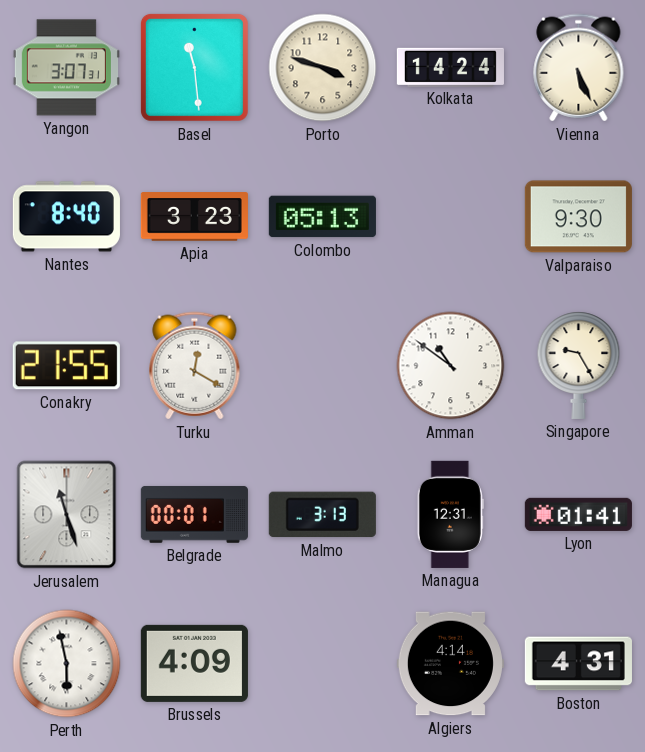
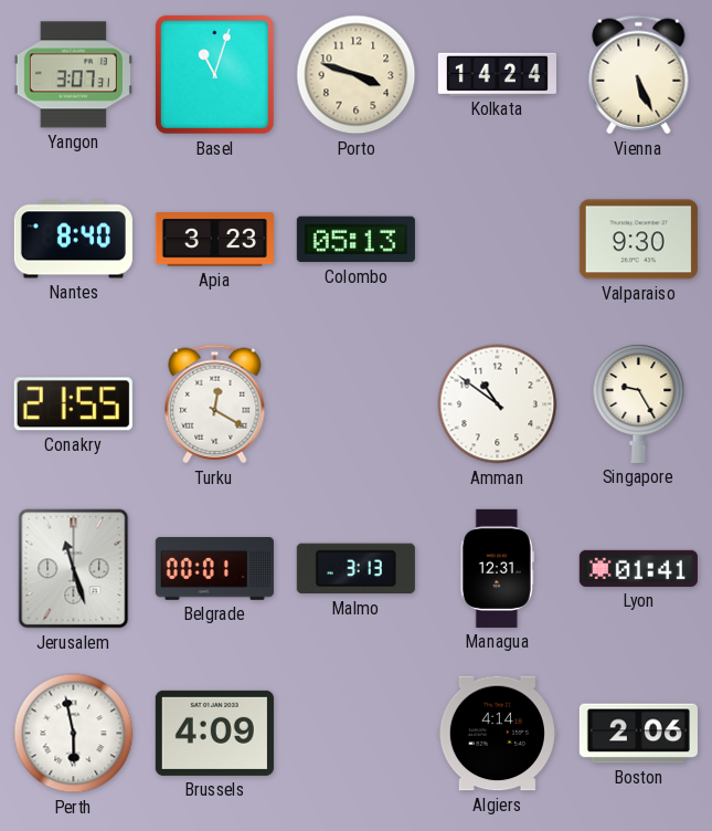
Basel: 11:29 -> 11:03 (214, 74)
Boston: 4:31 -> 2:06 (638, 734)
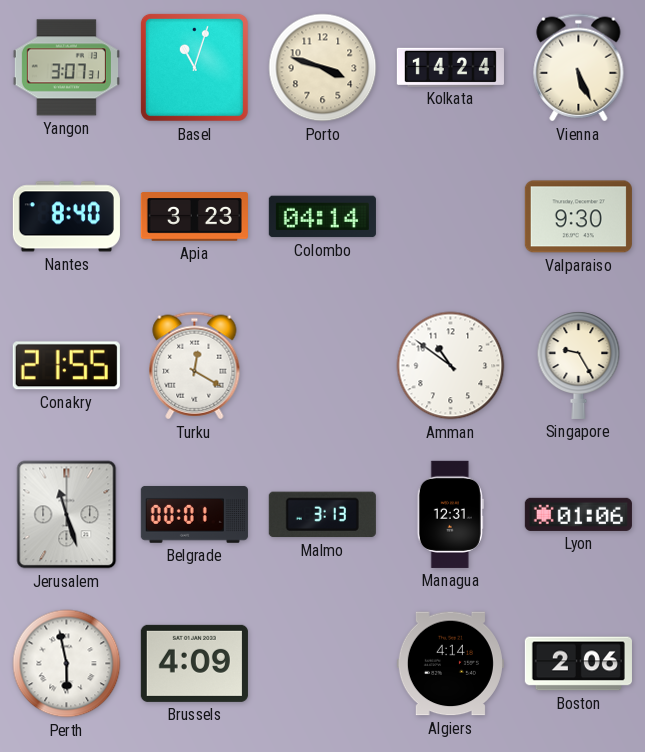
Colombo: 05:13 -> 04:14 (322, 217)
Lyon: 01:41 -> 01:06 (578, 514)
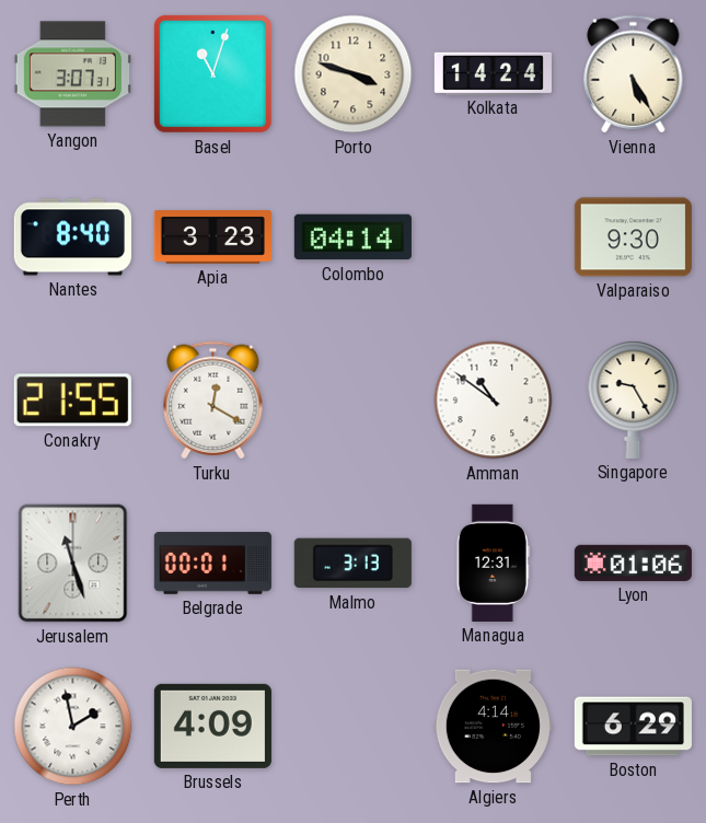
Vienna: 5:26 -> 5:25 (634, 74)
Perth: 5:58 -> 1:58 (73, 727)
Boston: 2:06 -> 6:29 (633, 727)
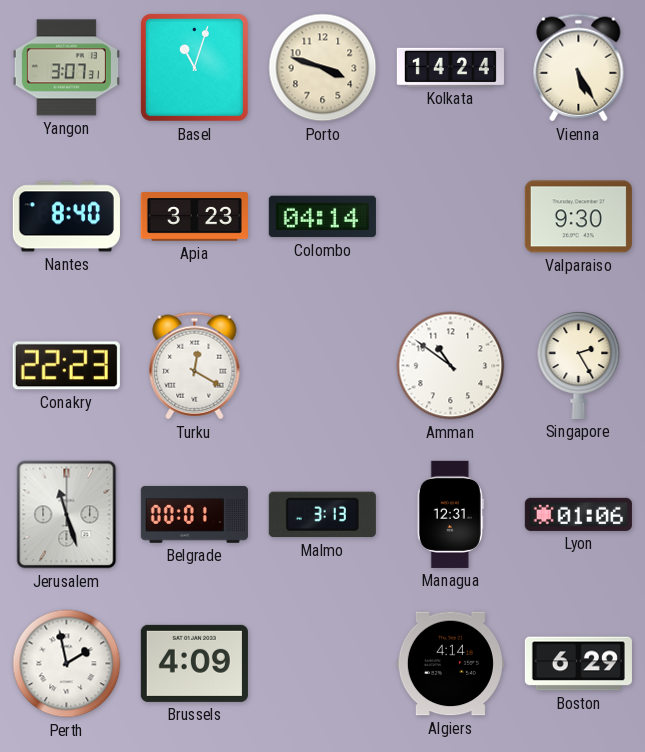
Conakry: 21:55 -> 22:23 (66, 366)
Singapore: 9:25 -> 2:25 (579, 365)
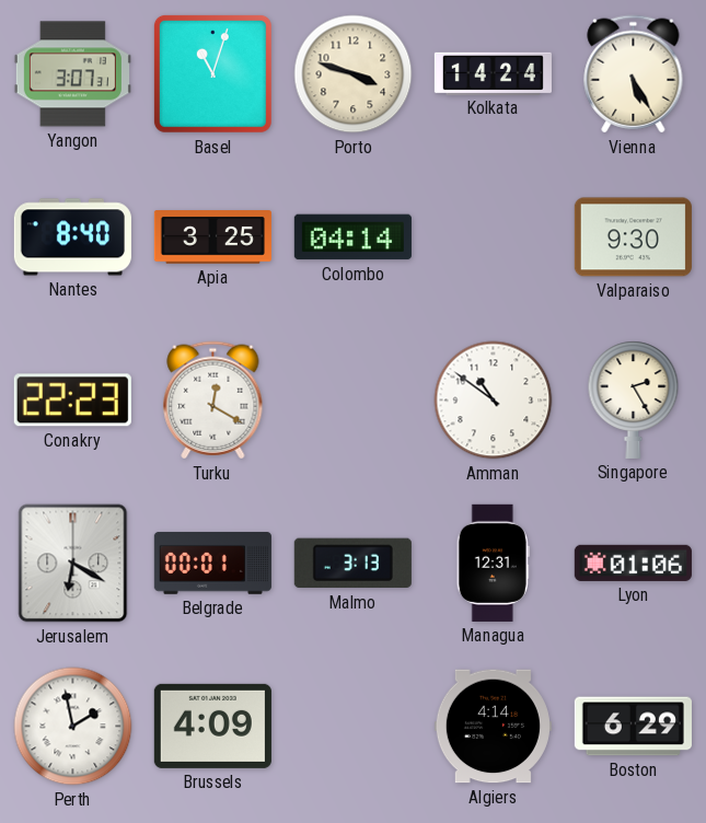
Apia: 3:23 -> 3:25 (212, 237)
Jerusalem: 11:27 -> 6:20 (73, 564)
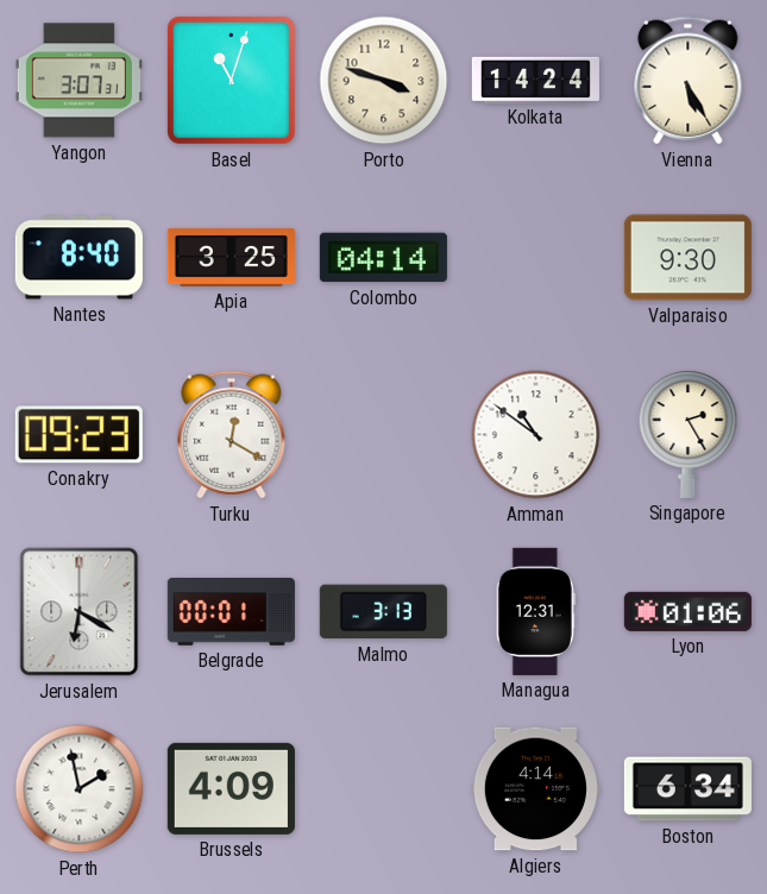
Conakry: 22:23 -> 09:23 (78, 435)
Boston: 6:29 -> 6:34 (687, 789)
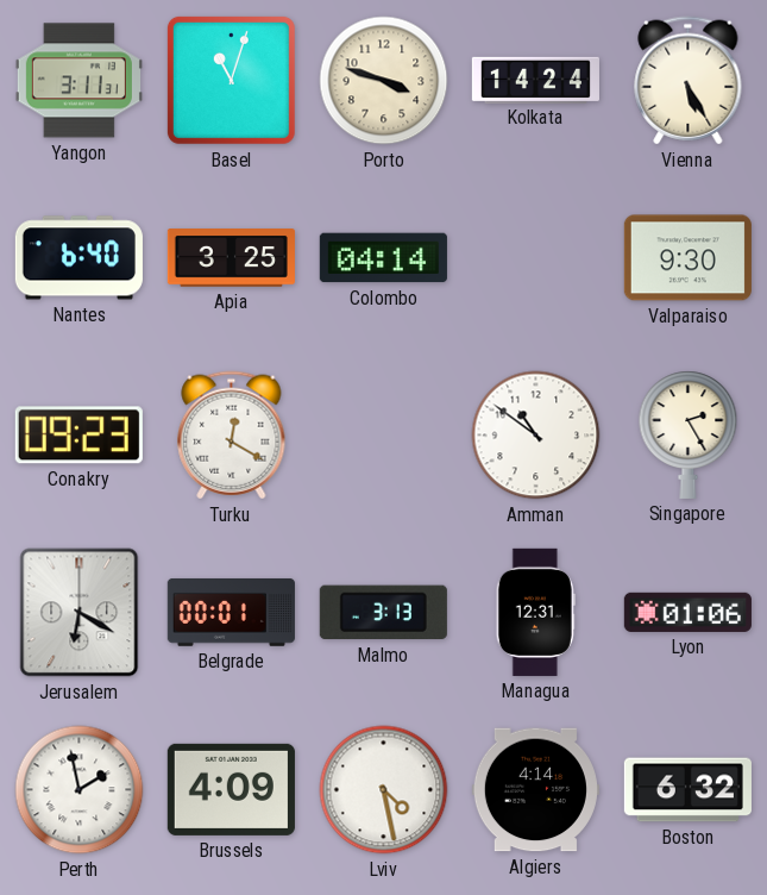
Yangon: 3:07 -> 3:11 (78, 81)
Nantes: 8:40 -> 6:40 (78, 258)
Lviv: none -> 4:28 (384, 790)
Boston: 6:34 -> 6:32 (687, 790)
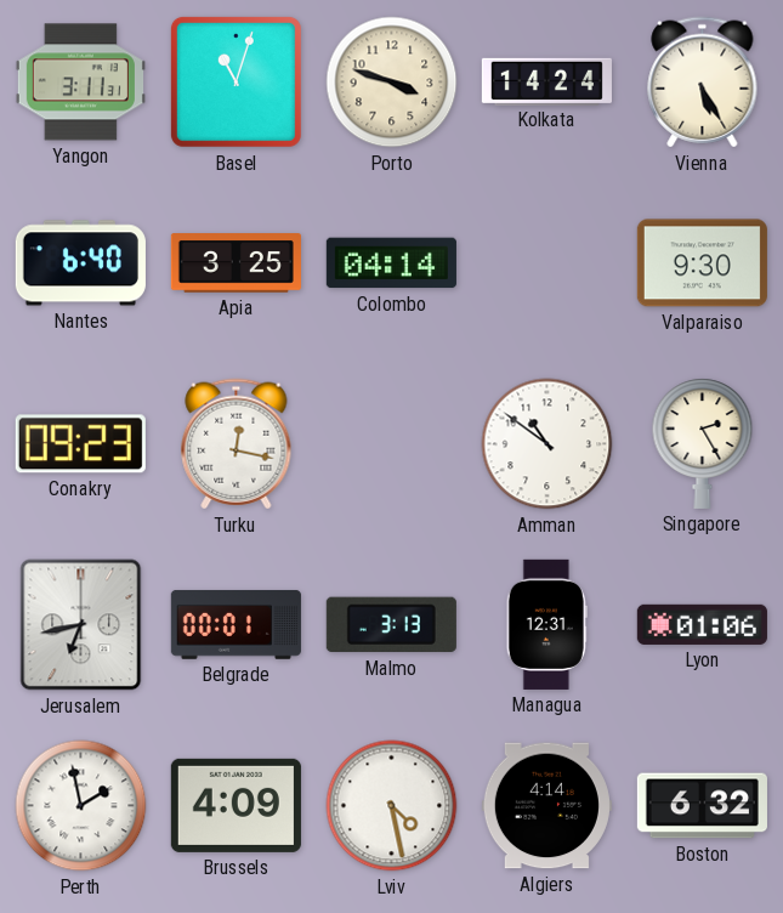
Turku: 12:20 -> 12:17 (237, 444)
Jerusalem: 6:20 -> 6:43 (81, 625)
